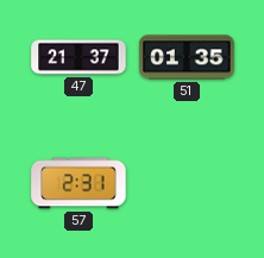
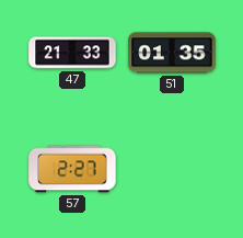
47: 21:37 -> 21:33 (72, 53)
57: 2:31 -> 2:27 (72, 169)
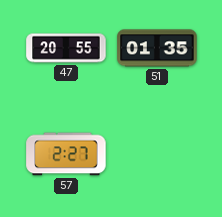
47: 21:33 -> 20:55 (66, 48)
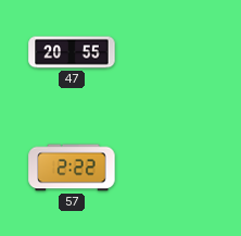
51: 01:35 -> none (157, 48)
57: 2:27 -> 2:22 (72, 167)
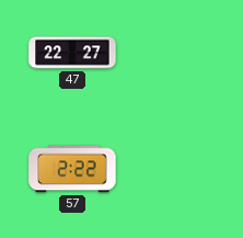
47: 20:55 -> 22:27 (72, 53)
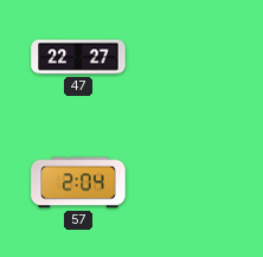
57: 2:22 -> 2:04 (78, 182)
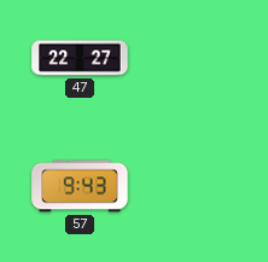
57: 2:04 -> 9:43 (80, 186)
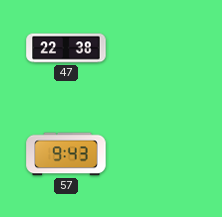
47: 22:27 -> 22:38 (66, 48)
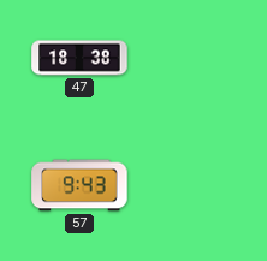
47: 22:38 -> 18:38 (79, 58)
